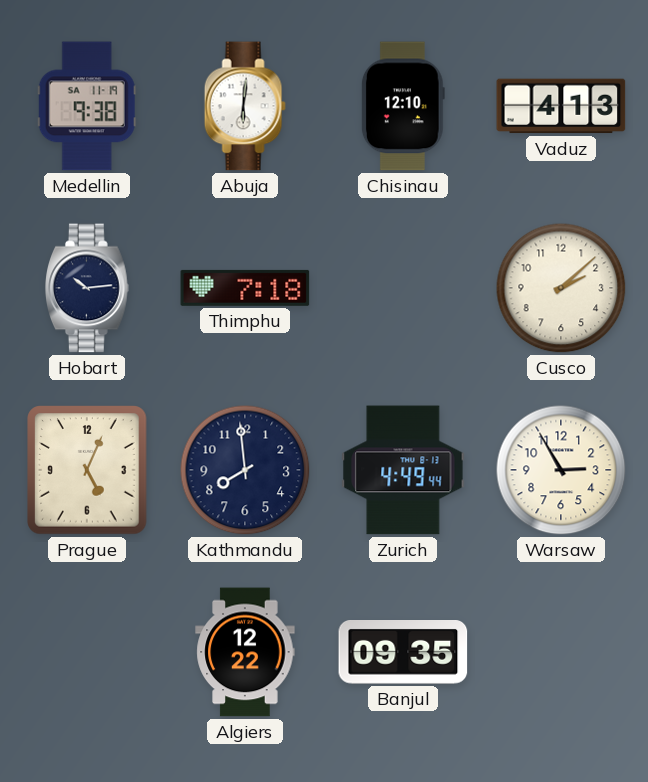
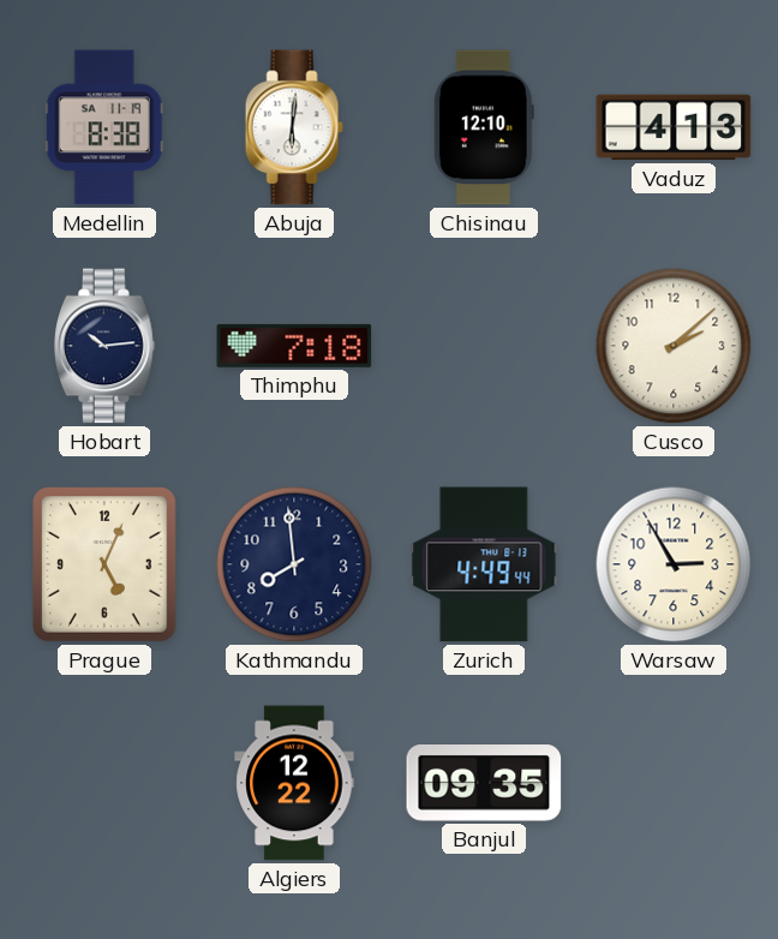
Medellin: 9:38 -> 8:38 (104, 127)
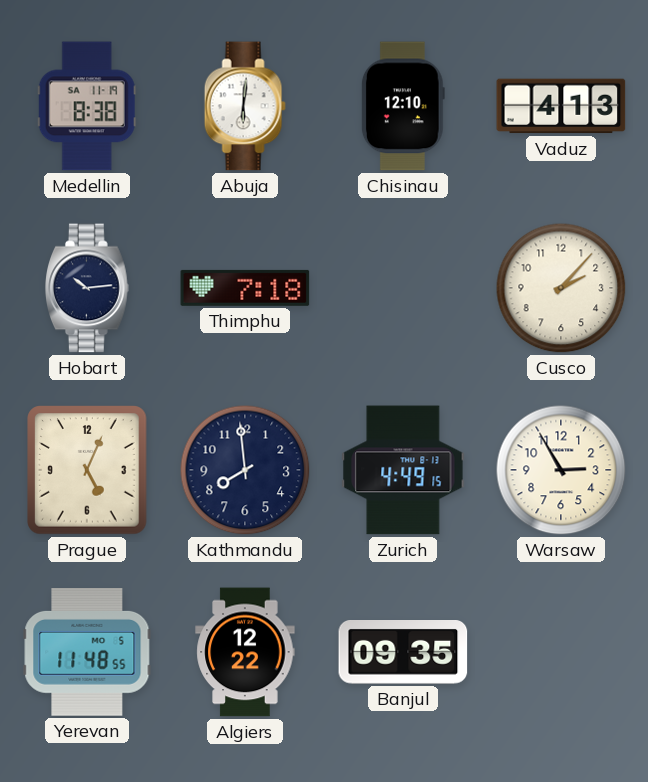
Cusco: 2:08 -> 2:07 (561, 288)
Zurich: 4:49:44 -> 4:49:15 (403, 470)
Yerevan: none -> 11:48 (87, 653)
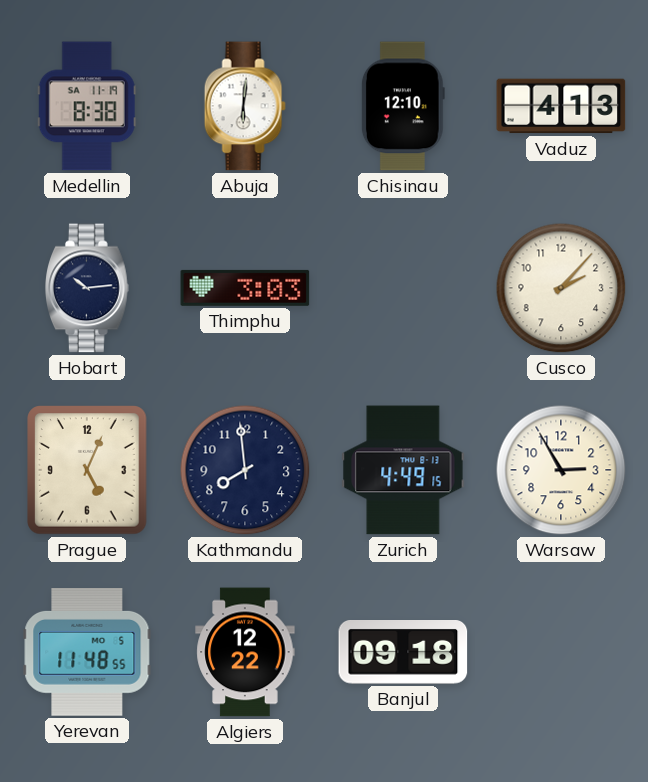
Thimphu: 7:18 -> 3:03 (245, 288)
Banjul: 09:35 -> 09:18 (403, 653)
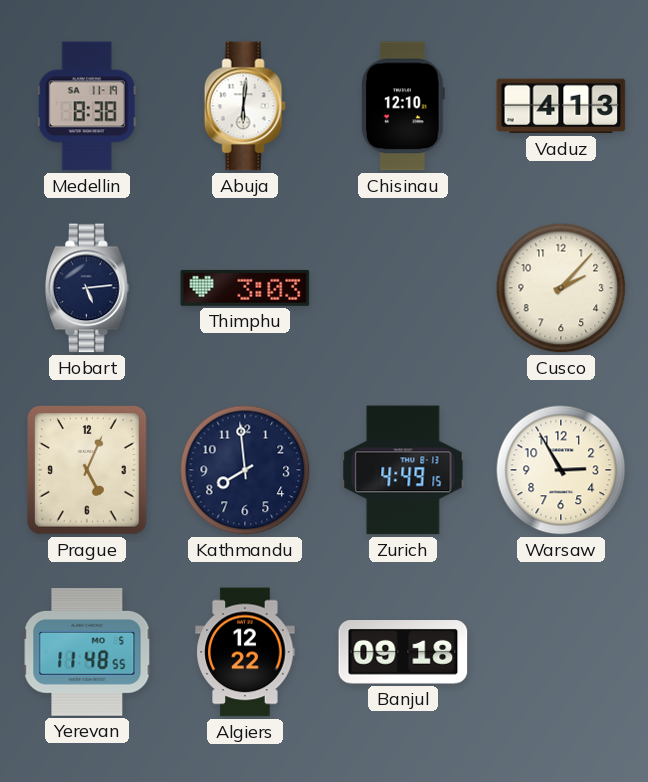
Hobart: 10:14 -> 5:14 (88, 288)
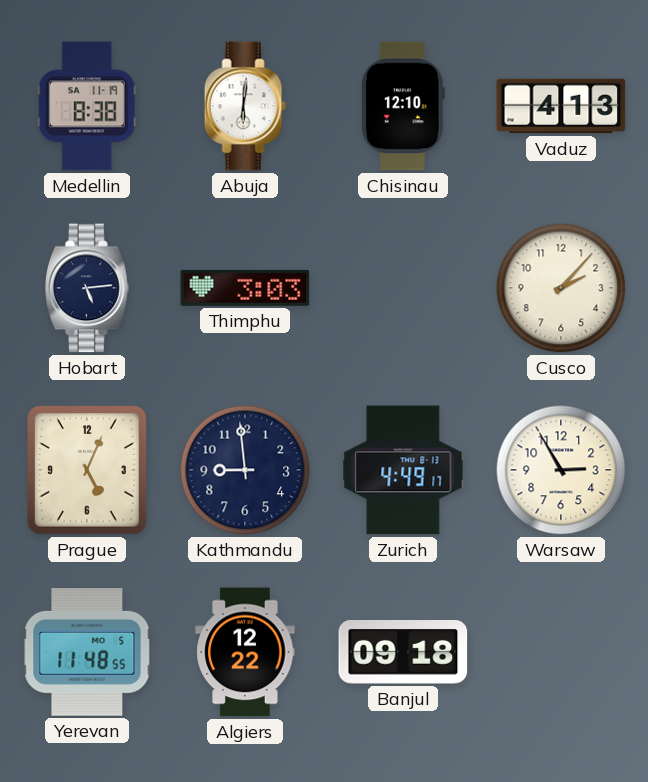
Kathmandu: 7:59 -> 8:59 (245, 470)
Zurich: 4:49:15 -> 4:49:17 (403, 470)
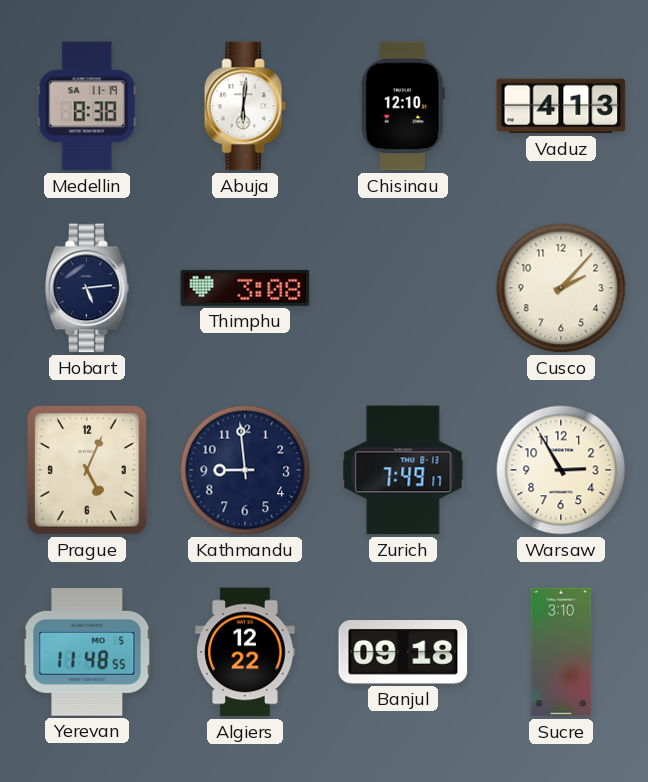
Thimphu: 3:03 -> 3:08 (245, 288)
Zurich: 4:49 -> 7:49 (403, 470)
Sucre: none -> 3:10 (561, 652)
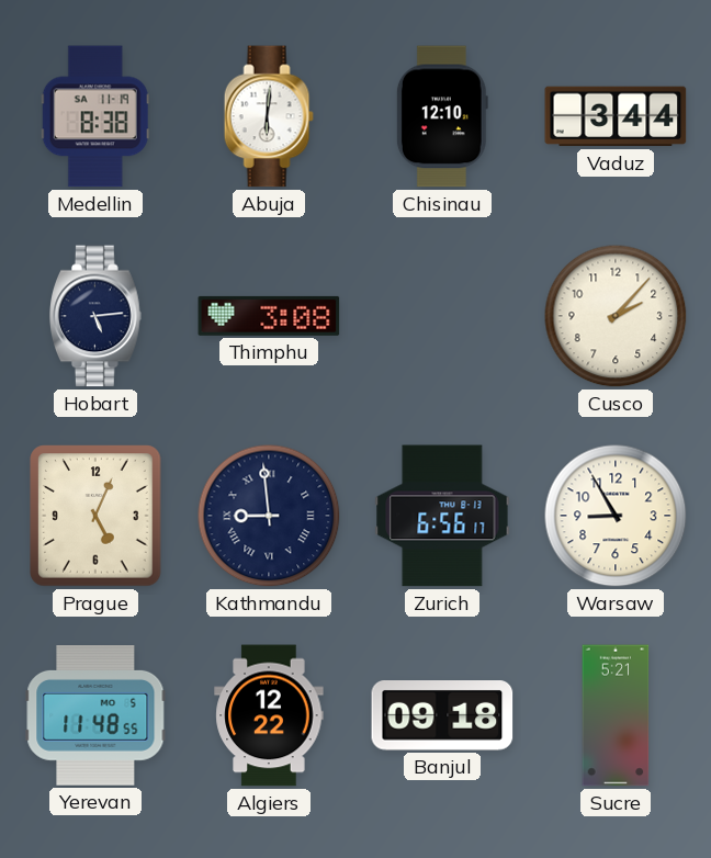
Vaduz: 4:13 -> 3:44 (616, 116)
Kathmandu numerals: Arabic -> Roman (269, 516)
Zurich: 7:49 -> 6:56 (442, 516)
Warsaw: 2:55 -> 8:55 (616, 516)
Sucre: 3:10 -> 5:21 (616, 715)
